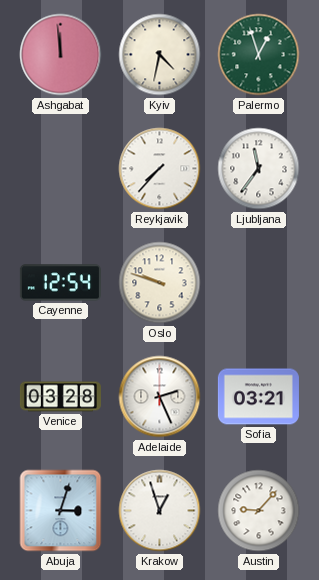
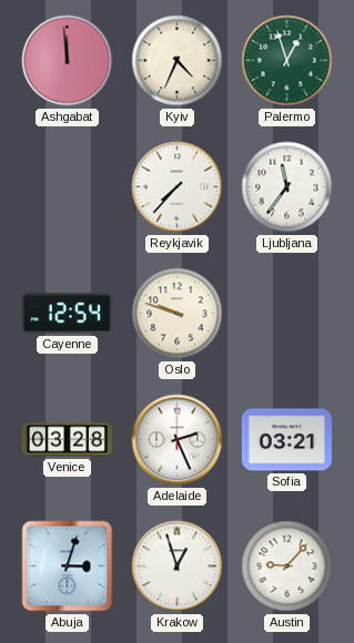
Kyiv: 4:32 -> 4:34 (178, 61)
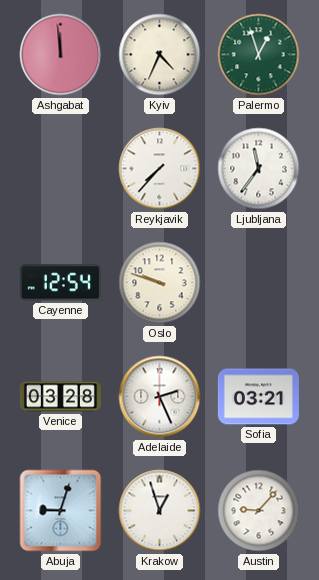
Abuja: 3:03 -> 9:03 (61, 511)
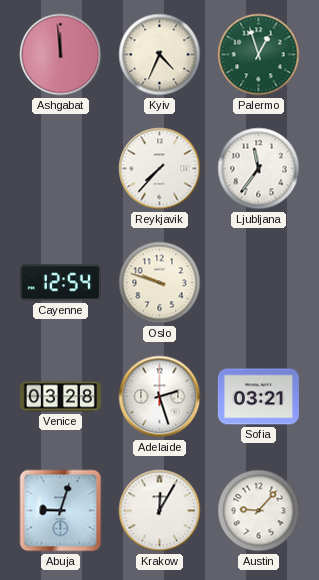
Adelaide: 2:26 -> 2:27 (160, 397)
Krakow: 12:57 -> 12:05 (160, 511)
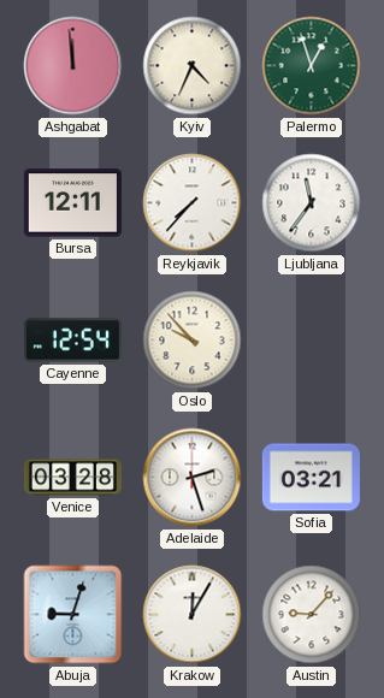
Bursa: none -> 12:11 (72, 203)
Oslo: 9:48 -> 9:53 (193, 341)
